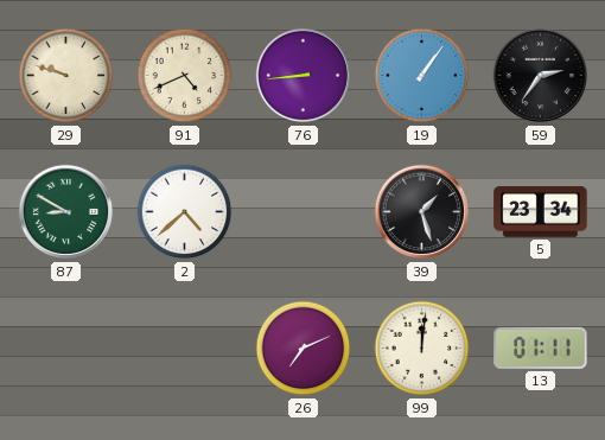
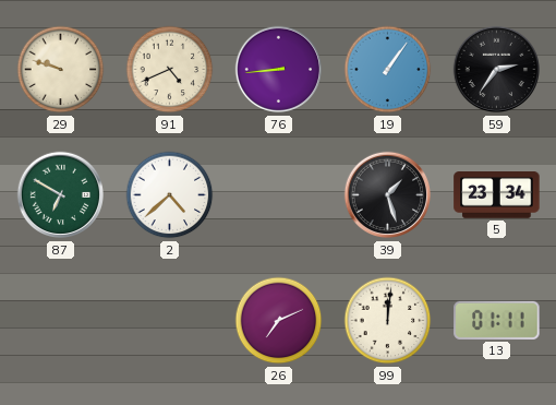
87: 8:50 -> 6:50 (61, 195)
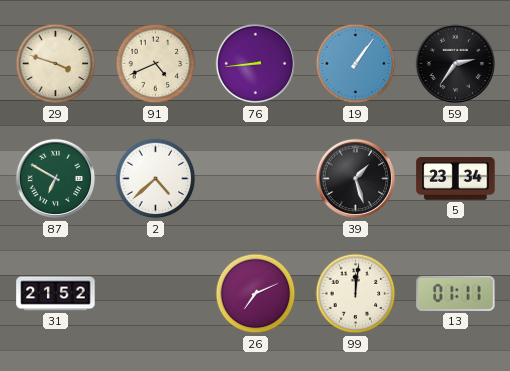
29: 9:48 -> 3:48 (56, 64)
31: none -> 21:52 (56, 294)
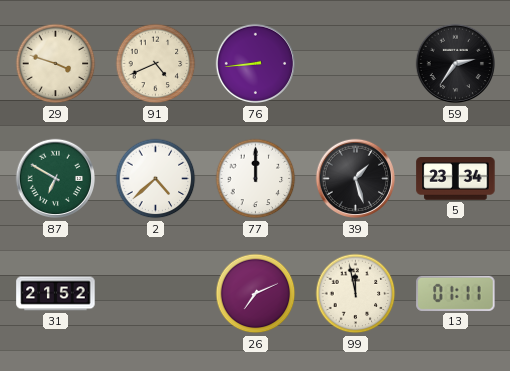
19: 1:06 -> none (356, 64)
77: none -> 12:00 (256, 179)
99: 12:01 -> 11:58 (356, 294)
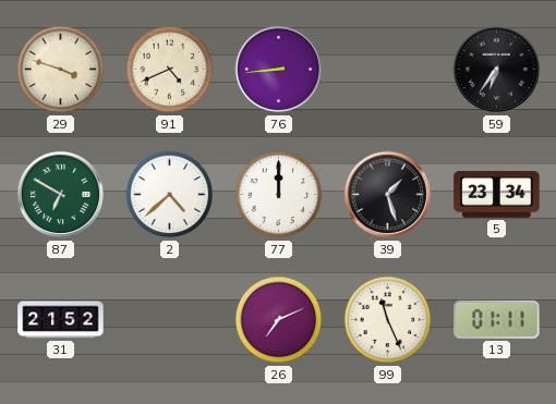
59: 2:36 -> 6:36 (497, 70)
99: 11:58 -> 11:26 (388, 320)
